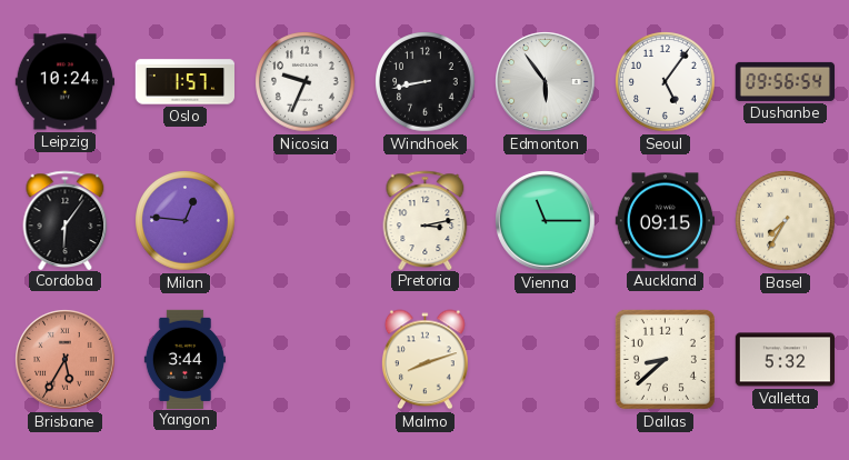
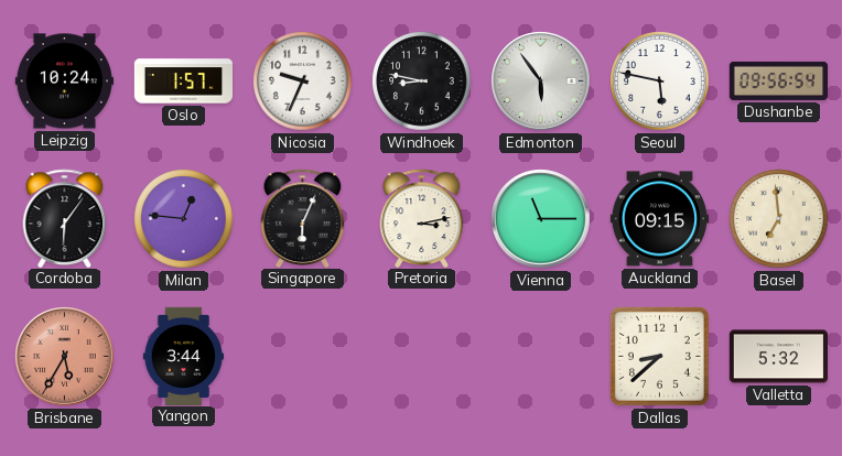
Windhoek: 8:43 -> 8:47 (422, 82)
Seoul: 5:06 -> 5:47 (660, 82)
Singapore: none -> 6:04 (303, 218)
Basel: 7:35 -> 6:59 (779, 219)
Malmo: 8:12 -> none (425, 360)
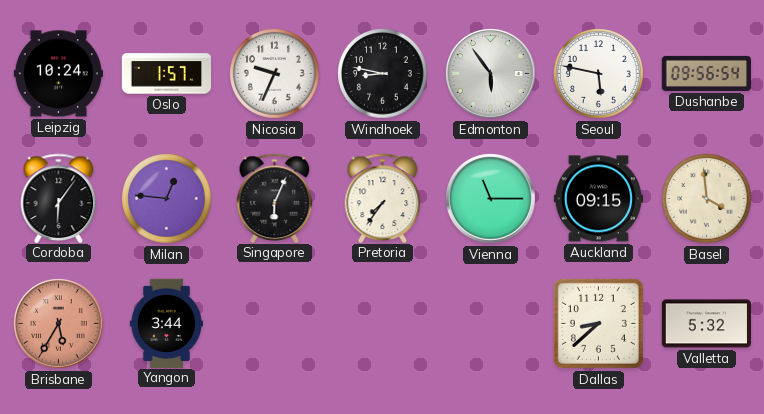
Pretoria: 3:13 -> 7:36 (383, 198)
Basel: 6:59 -> 3:59 (707, 199)
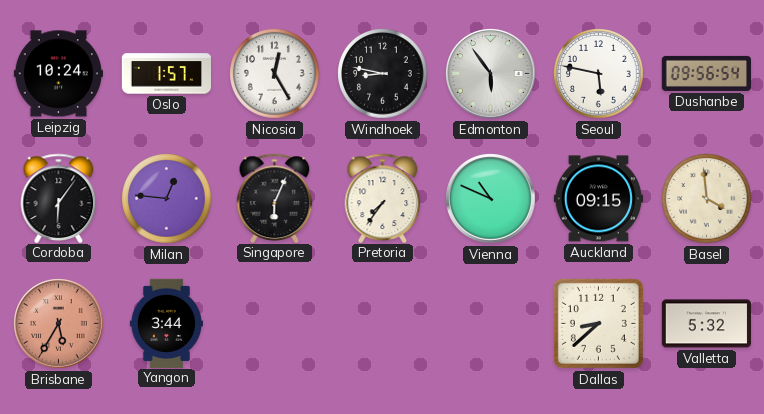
Nicosia: 9:34 -> 12:25 (275, 74)
Vienna: 11:15 -> 10:49 (491, 199)
